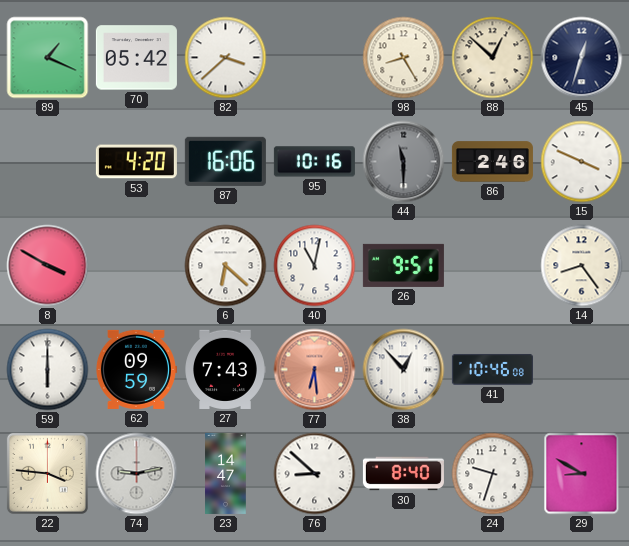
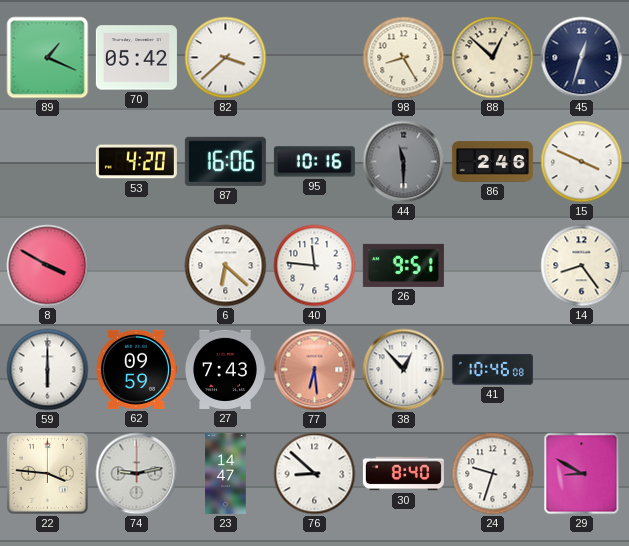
40: 11:02 -> 11:46 (315, 266)
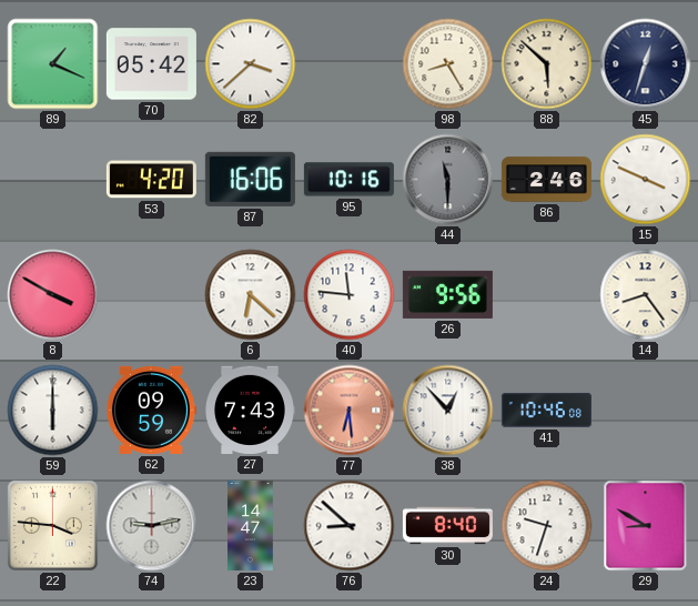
88: 12:52 -> 5:52 (547, 64)
26: 9:51 -> 9:56 (447, 294)
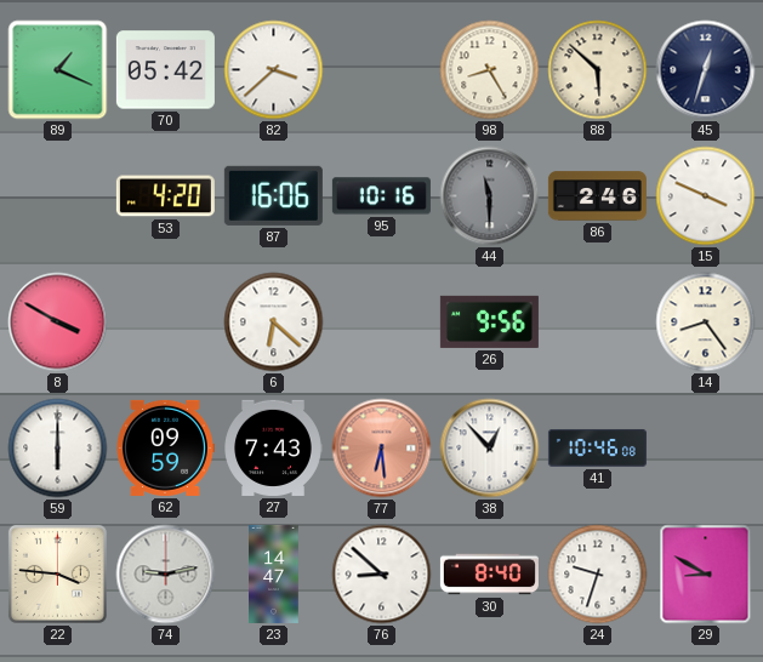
40: 11:46 -> none (350, 295)
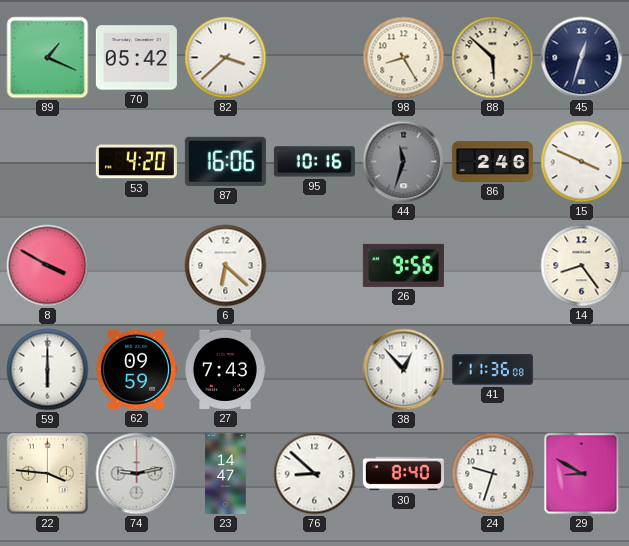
44: 11:30 -> 11:33 (404, 162)
77: 6:29 -> none (382, 449)
41: 10:46 -> 11:36 (492, 370)
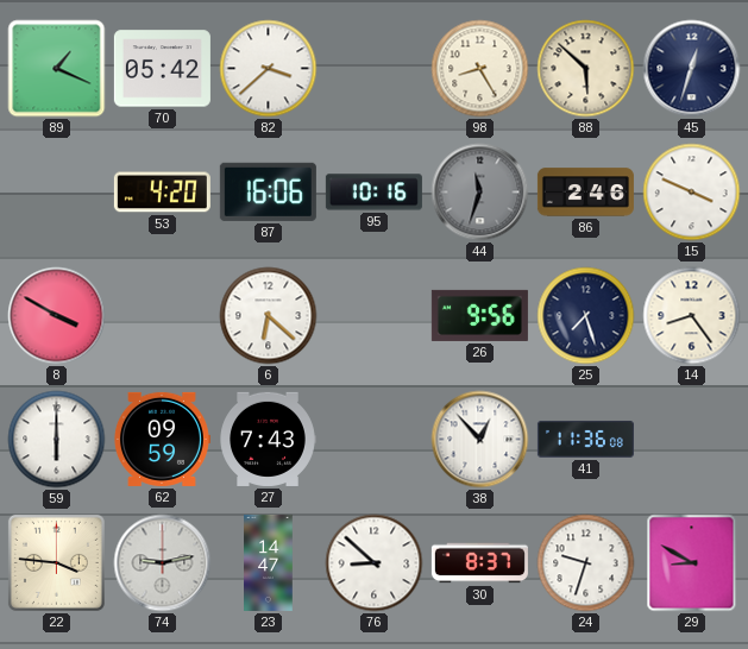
25: none -> 7:27 (586, 316)
30: 8:40 -> 8:37 (479, 563)
